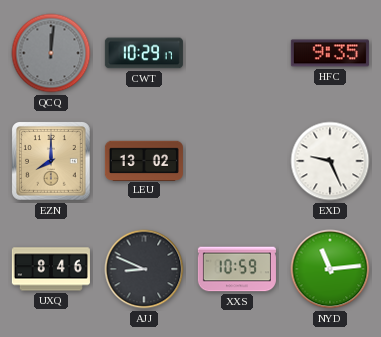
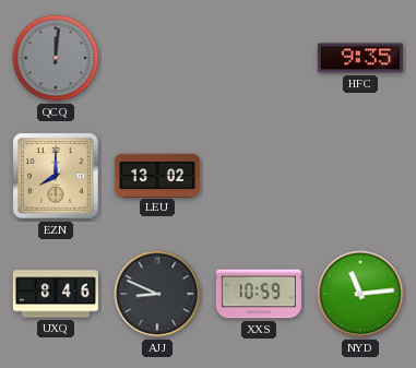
CWT: 10:29 -> none (144, 53)
EXD: 9:26 -> none (330, 161)
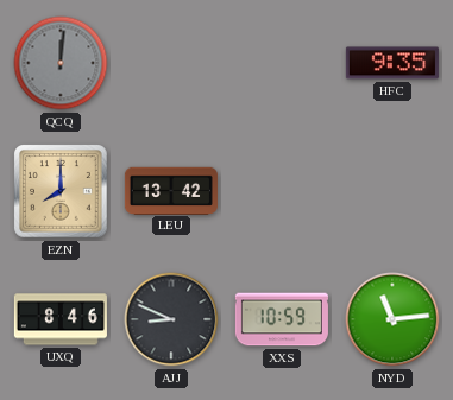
LEU: 13:02 -> 13:42 (171, 190)
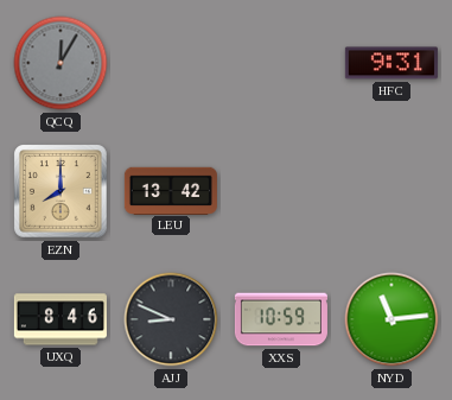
QCQ: 12:01 -> 12:05 (61, 63)
HFC: 9:35 -> 9:31 (391, 63)
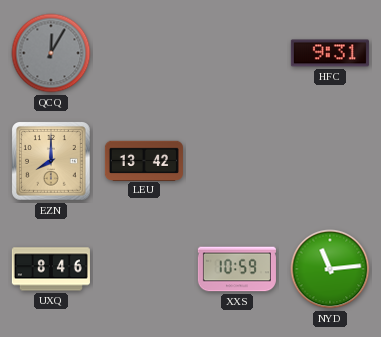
AJJ: 8:49 -> none (171, 319)
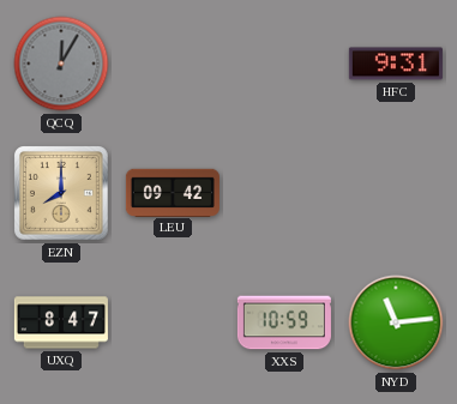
LEU: 13:42 -> 09:42 (173, 192)
UXQ: 8:46 -> 8:47 (61, 322)
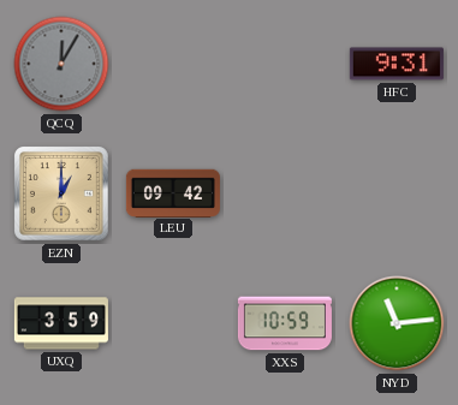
EZN: 8:00 -> 1:00 (63, 195)
UXQ: 8:47 -> 3:59 (61, 323)
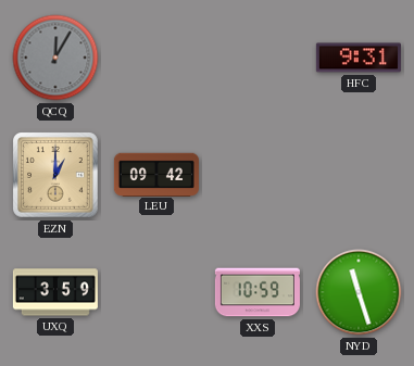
NYD: 11:14 -> 11:27 (359, 292)
